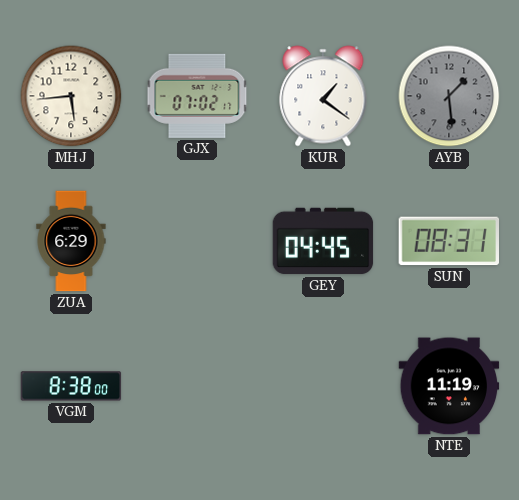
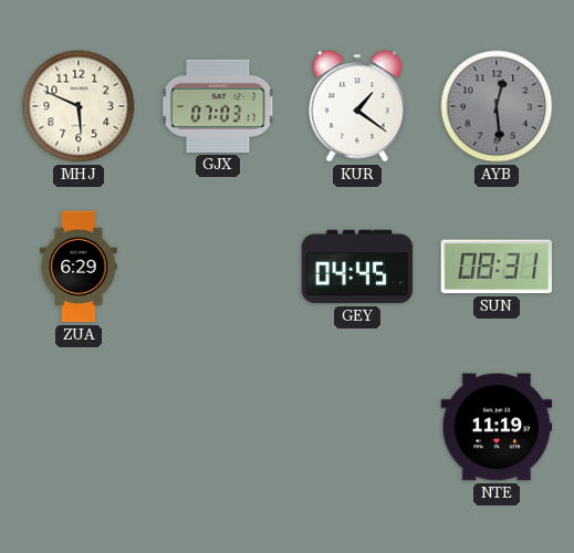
MHJ: 5:44 -> 5:49 (79, 106)
GJX: 07:02 -> 07:03 (218, 106)
AYB: 1:29 -> 12:29 (497, 106)
VGM: 8:38 -> none (71, 386)
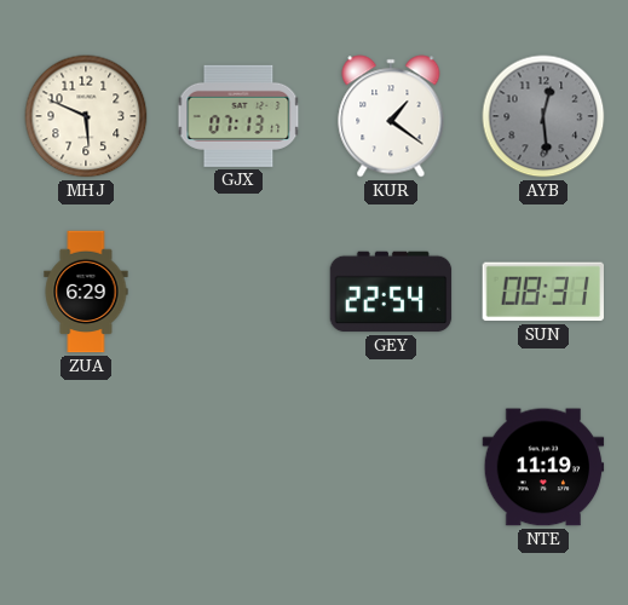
GJX: 07:03 -> 07:13 (238, 116)
GEY: 04:45 -> 22:54 (391, 292)
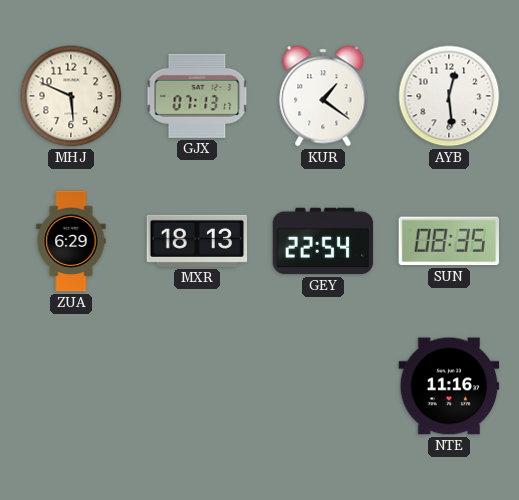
AYB dial: grey -> white (449, 96)
MXR: none -> 18:13 (197, 241)
SUN: 08:31 -> 08:35 (448, 241)
NTE: 11:19 -> 11:16 (449, 386)
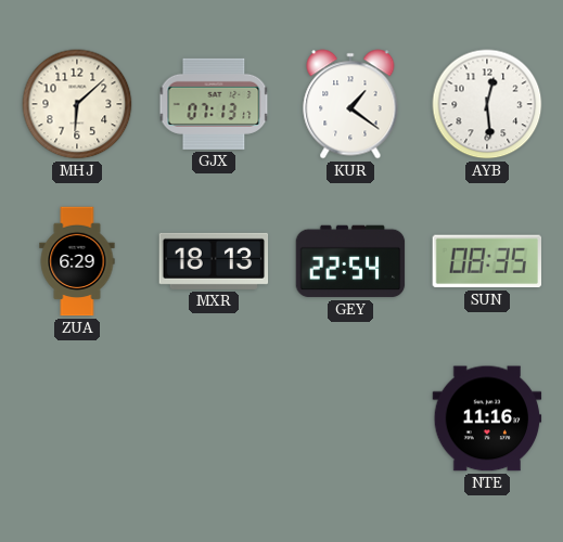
MHJ: 5:49 -> 6:08 (77, 104)
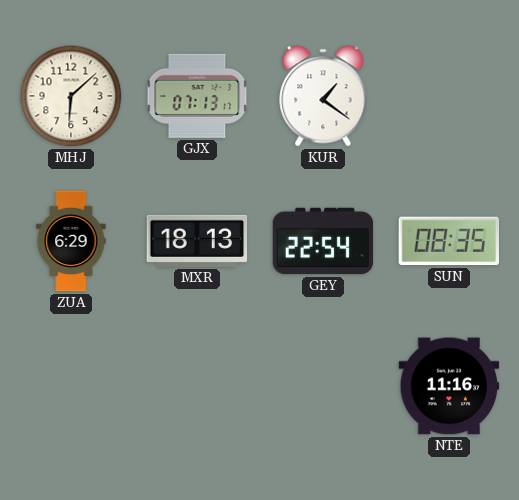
AYB: 12:29 -> none (487, 104)
